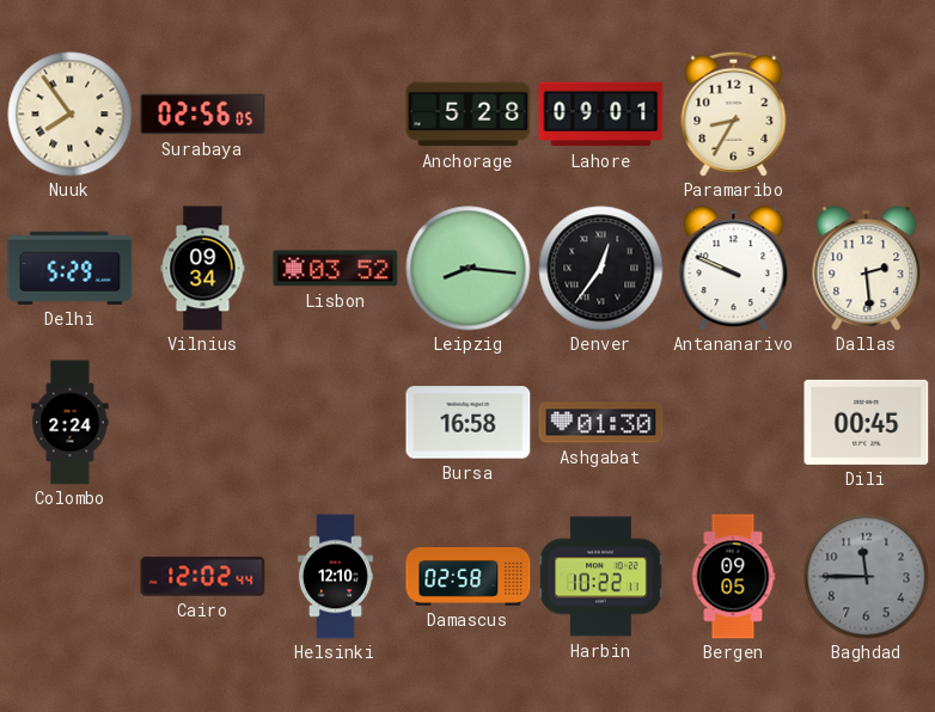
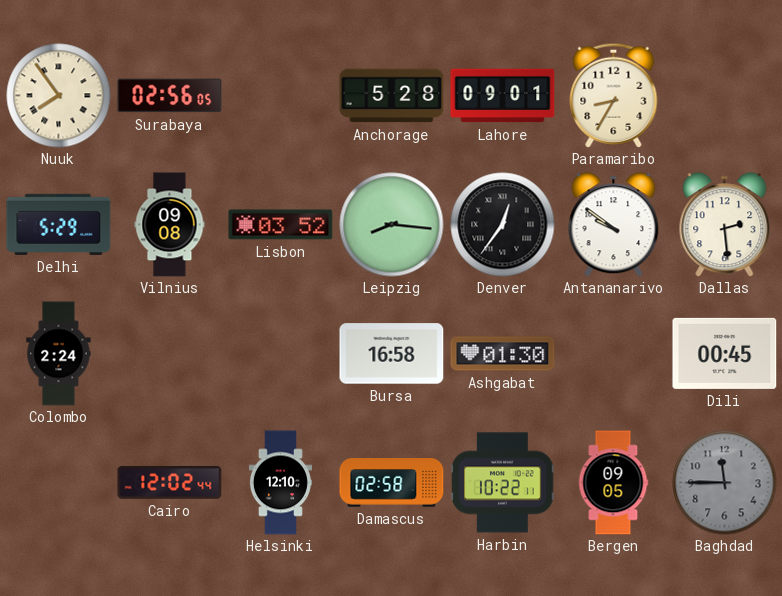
Vilnius: 09:34 -> 09:08 (170, 225)
Antananarivo: 9:49 -> 9:51 (614, 225)
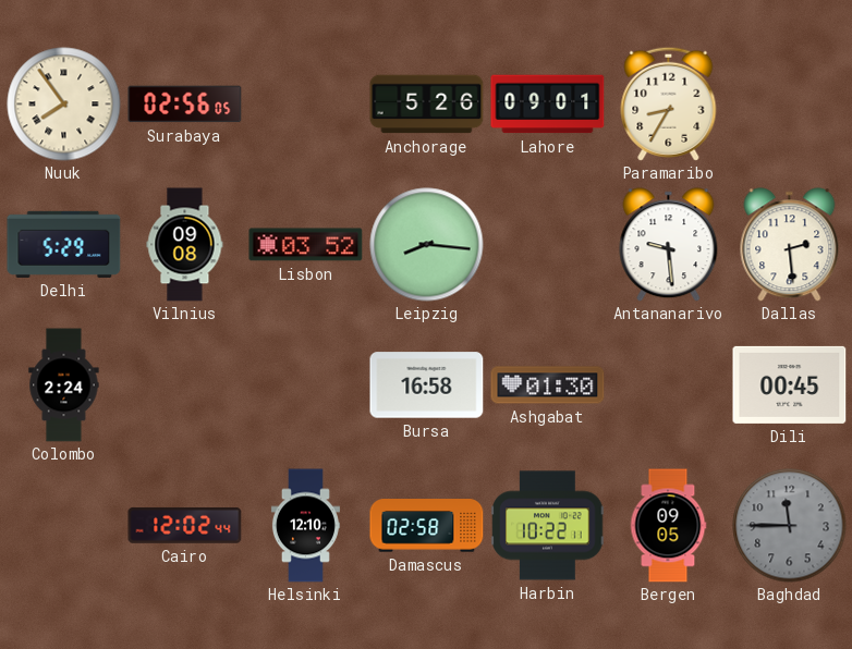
Anchorage: 5:28 -> 5:26 (427, 105)
Denver: 12:36 -> none (503, 225)
Antananarivo: 9:51 -> 9:29 (669, 245)
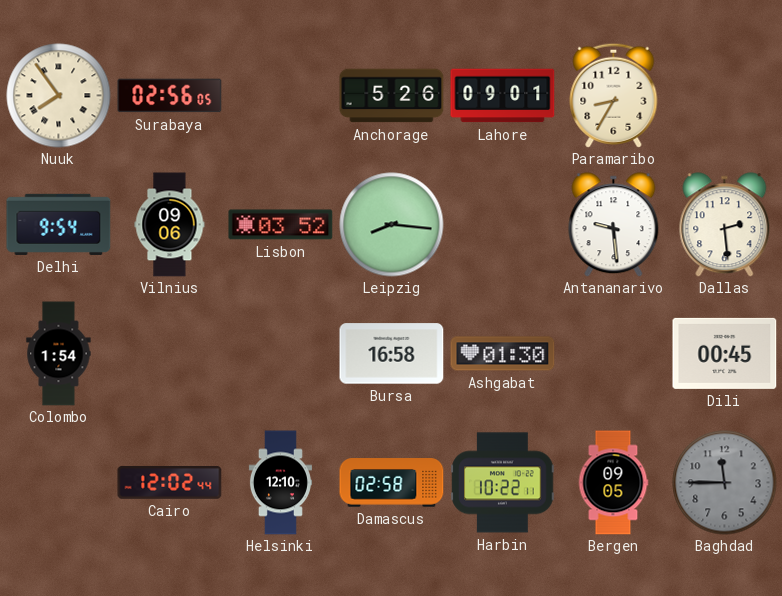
Delhi: 5:29 -> 9:54 (59, 224)
Vilnius: 09:08 -> 09:06 (170, 225)
Colombo: 2:24 -> 1:54 (59, 354)
